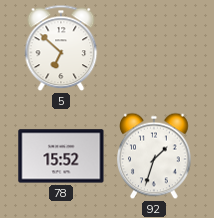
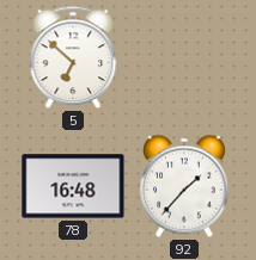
78: 15:52 -> 16:48 (73, 186)
92: 1:33 -> 1:37 (184, 186)
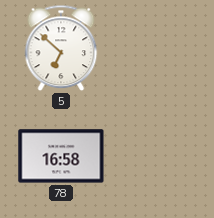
78: 16:48 -> 16:58 (61, 156)
92: 1:37 -> none (184, 186)
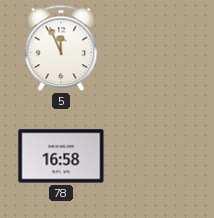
5: 6:52 -> 11:56 (61, 48)
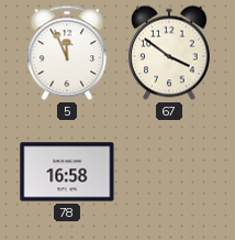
67: none -> 3:51 (169, 53)
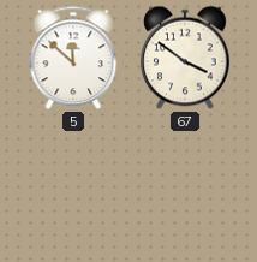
5: 11:56 -> 11:52 (73, 58)
78: 16:58 -> none (67, 172)
